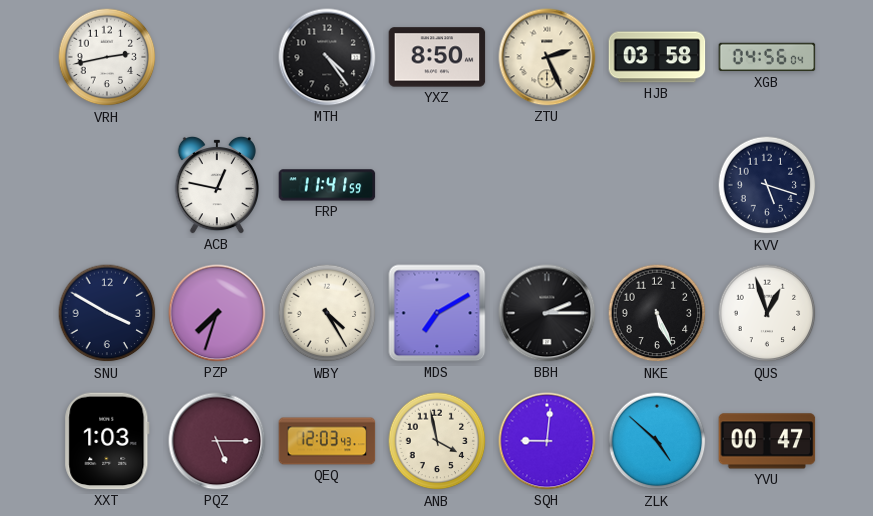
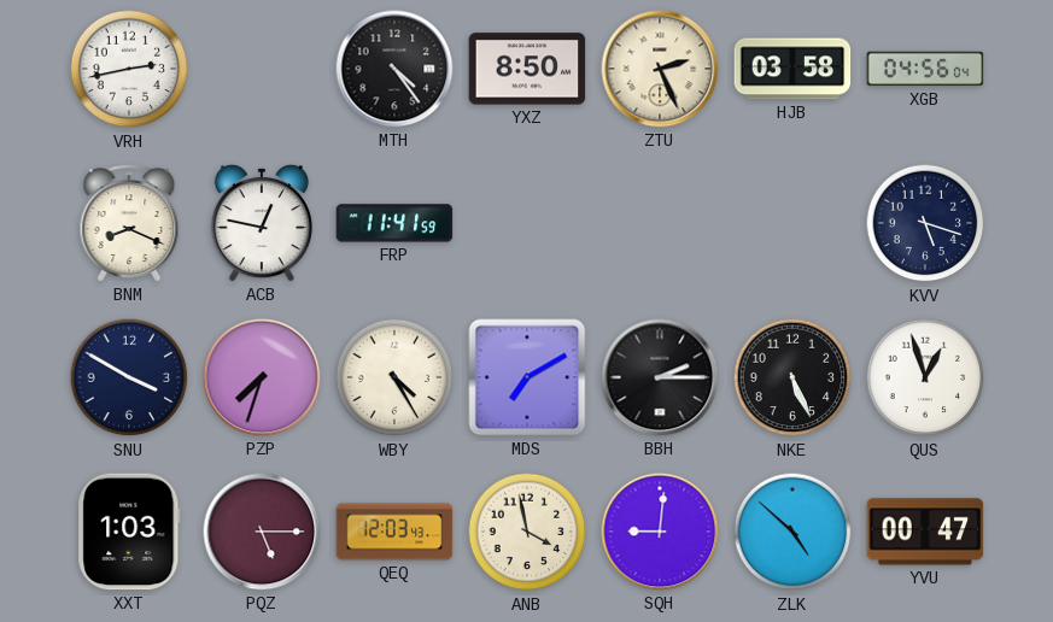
BNM: none -> 8:19 (129, 223)
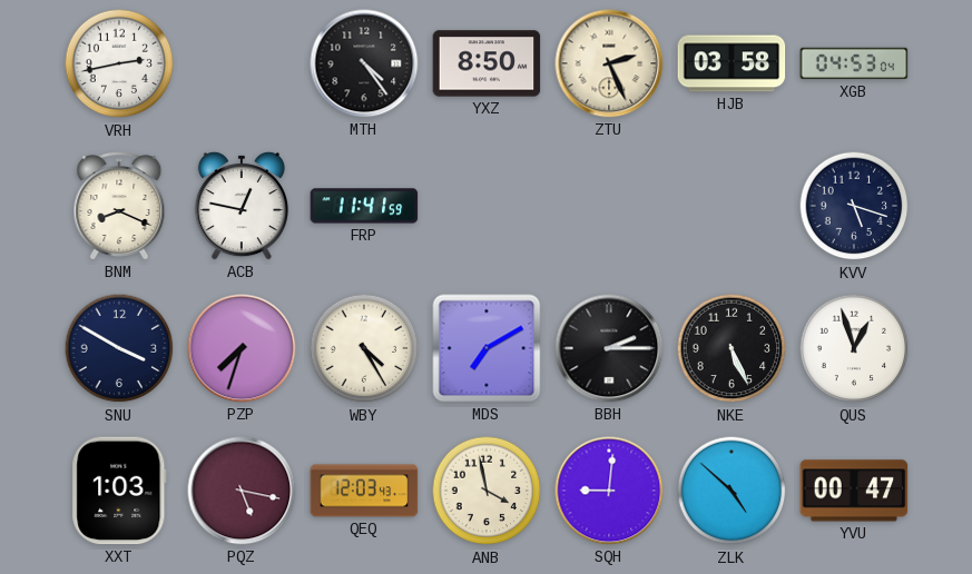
XGB: 04:56 -> 04:53 (854, 63)
PQZ: 5:15 -> 5:17 (242, 491)
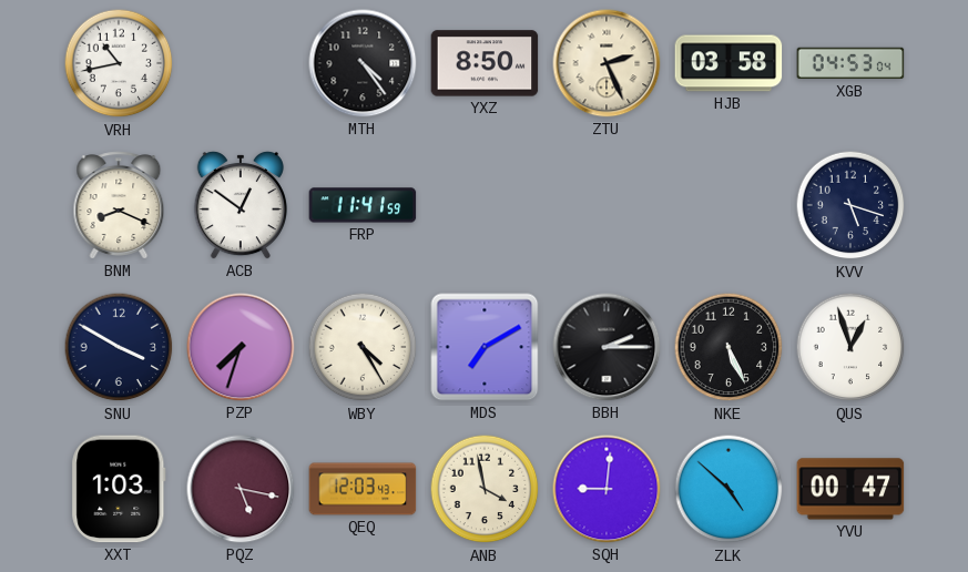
VRH: 2:43 -> 10:43 (119, 63)
ACB: 12:47 -> 12:51 (241, 205)
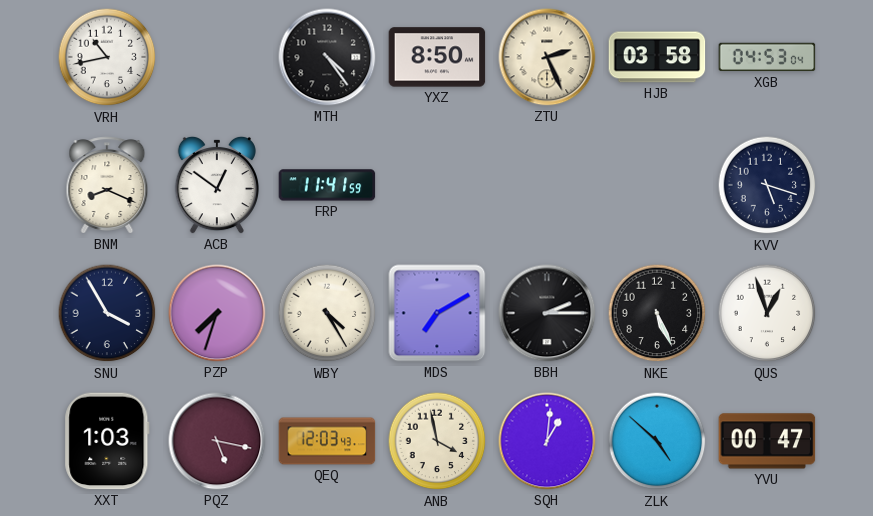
SNU: 3:50 -> 3:55 (107, 313)
SQH: 9:01 -> 1:01 (547, 441)
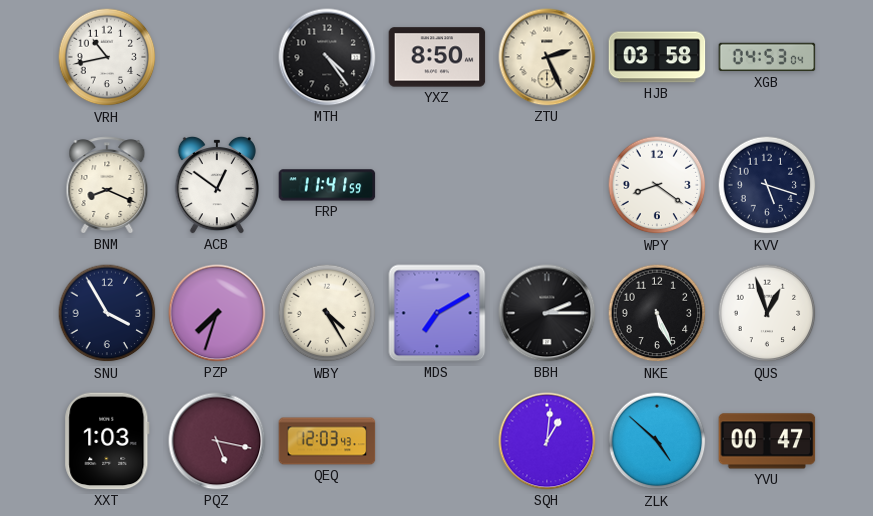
WPY: none -> 8:21 (657, 185)
ANB: 3:58 -> none (437, 441)
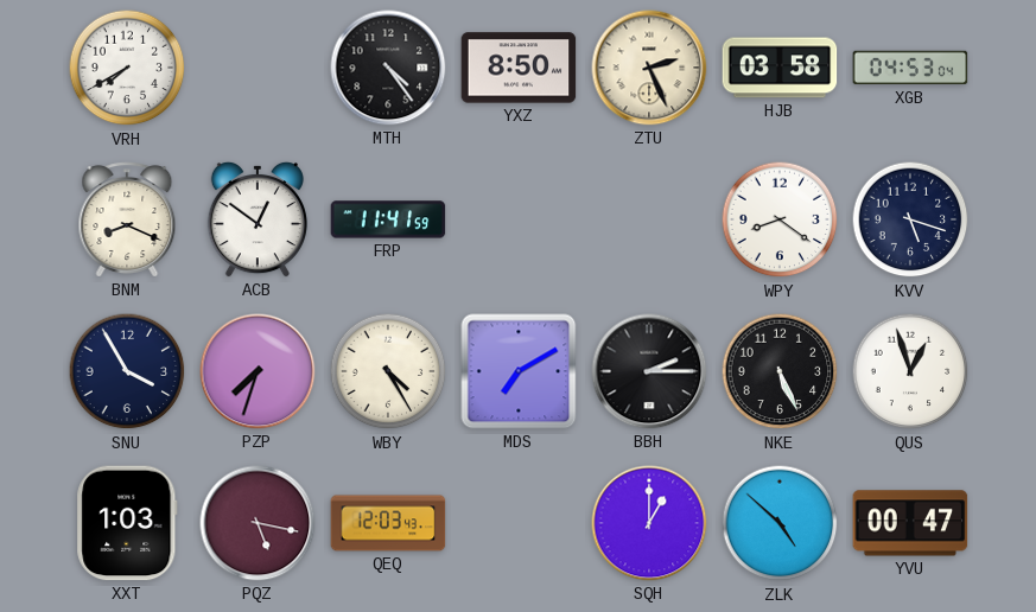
VRH: 10:43 -> 7:40 (127, 68)
SQH: 1:01 -> 1:00 (649, 523)
